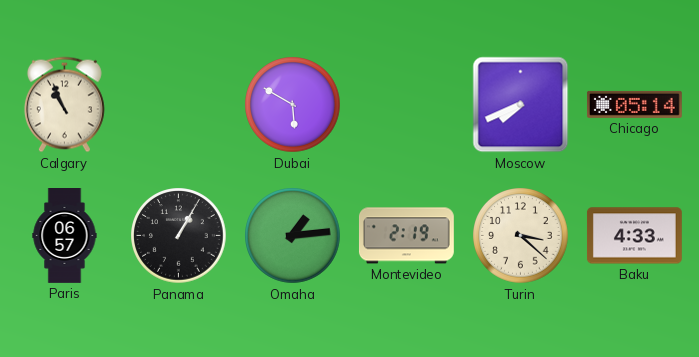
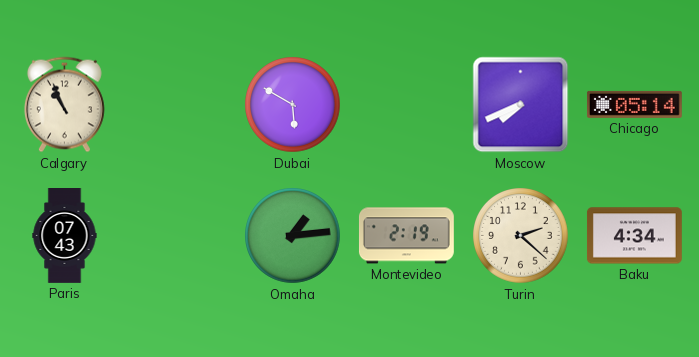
Paris: 06:57 -> 07:43 (65, 236)
Panama: 1:05 -> none (179, 236)
Turin: 3:22 -> 2:22 (521, 236)
Baku: 4:33 -> 4:34 (634, 236)
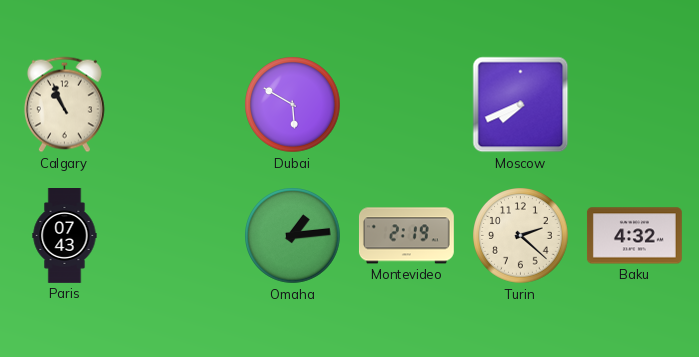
Chicago: 05:14 -> none (634, 104)
Baku: 4:34 -> 4:32 (634, 236)
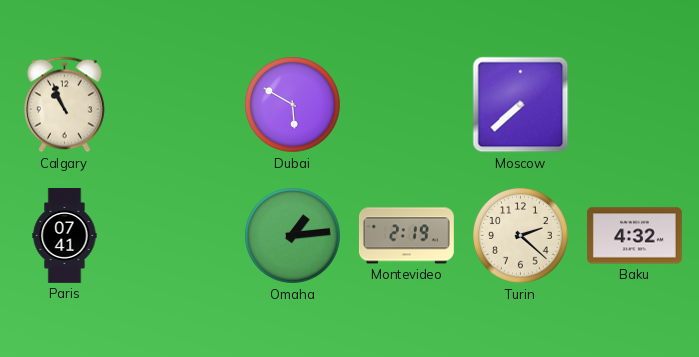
Moscow: 7:41 -> 7:38 (521, 105)
Paris: 07:43 -> 07:41 (65, 236)
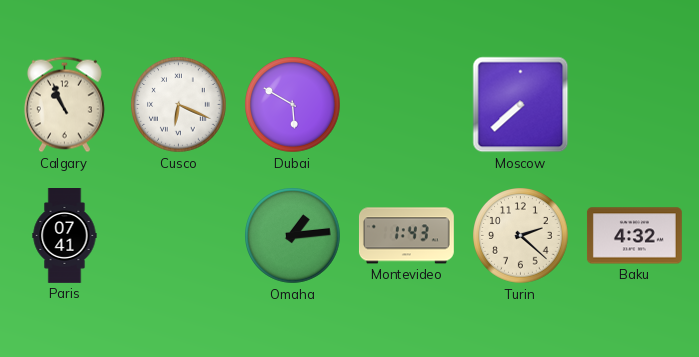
Cusco: none -> 6:19 (179, 105)
Montevideo: 2:19 -> 1:43 (406, 236)
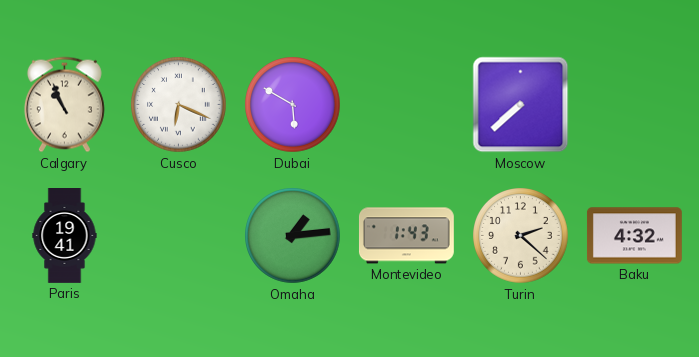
Paris: 07:41 -> 19:41 (65, 236)
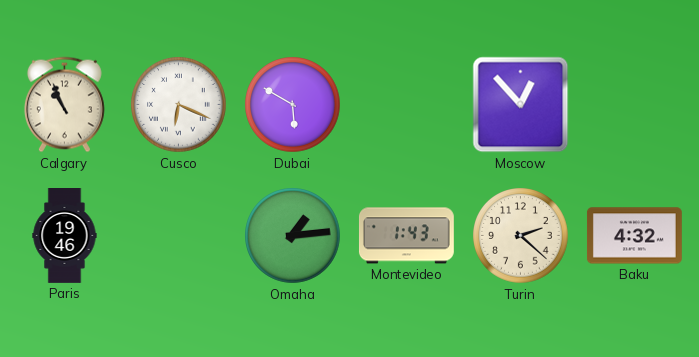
Moscow: 7:38 -> 12:53 (521, 105)
Paris: 19:41 -> 19:46 (65, 236)
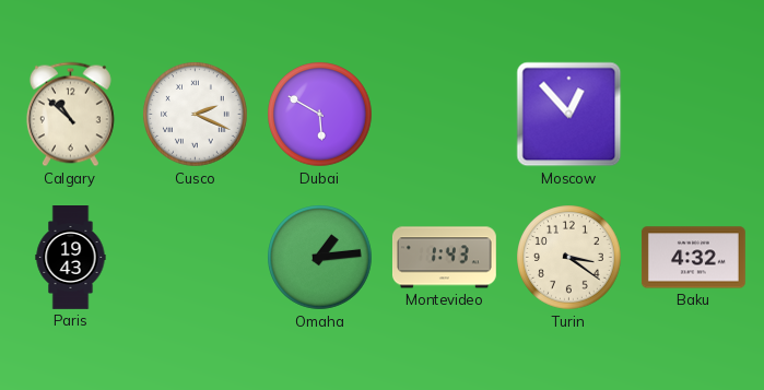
Calgary: 10:56 -> 10:52 (70, 115)
Cusco: 6:19 -> 2:19 (196, 115)
Paris: 19:46 -> 19:43 (71, 258)
Turin: 2:22 -> 3:21 (569, 258)
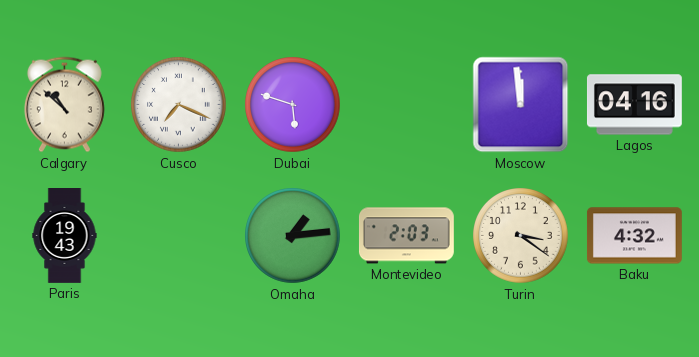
Cusco: 2:19 -> 7:19 (179, 105)
Dubai: 5:50 -> 5:48 (293, 105)
Moscow: 12:53 -> 11:59 (521, 105)
Lagos: none -> 04:16 (635, 105)
Montevideo: 1:43 -> 2:03 (406, 236)
